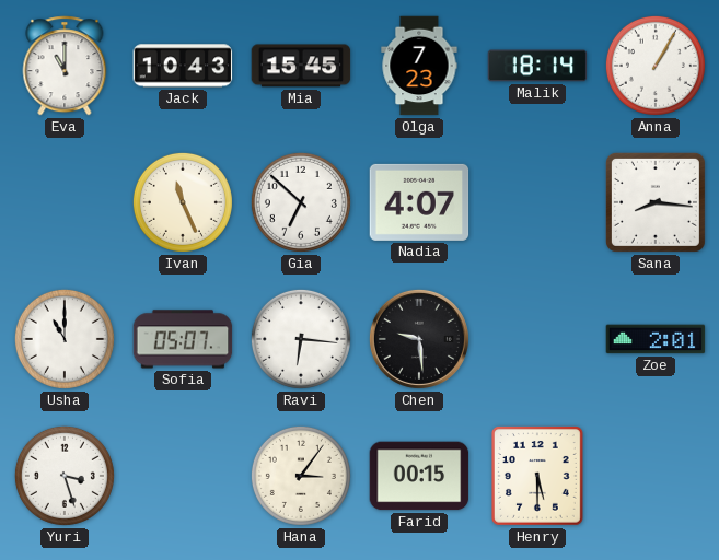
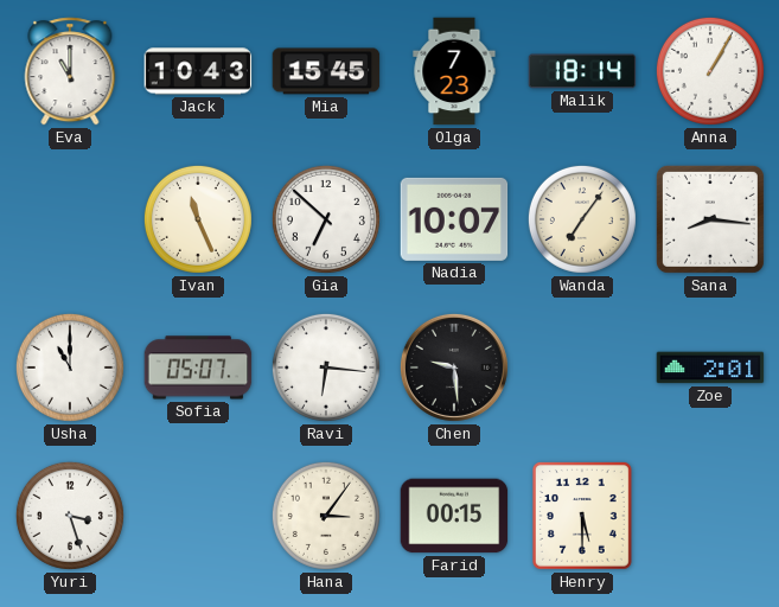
Nadia: 4:07 -> 10:07 (454, 219)
Wanda: none -> 7:06 (582, 219)
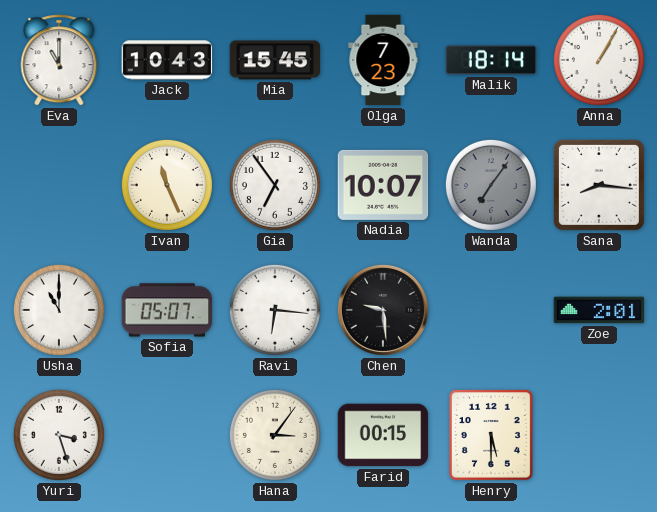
Gia: 6:52 -> 6:54 (275, 185)
Wanda dial: cream -> grey (491, 185)
